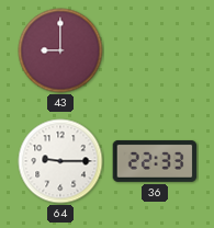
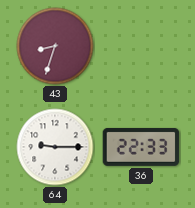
43: 9:00 -> 8:33 (55, 46)
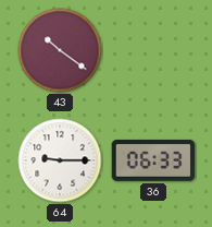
43: 8:33 -> 10:21 (60, 50)
36: 22:33 -> 06:33 (153, 160)
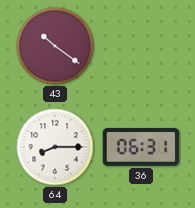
64: 9:15 -> 8:15 (55, 147)
36: 06:33 -> 06:31 (141, 147)
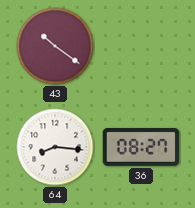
64: 8:15 -> 8:16 (55, 147)
36: 06:31 -> 08:27 (141, 147)
